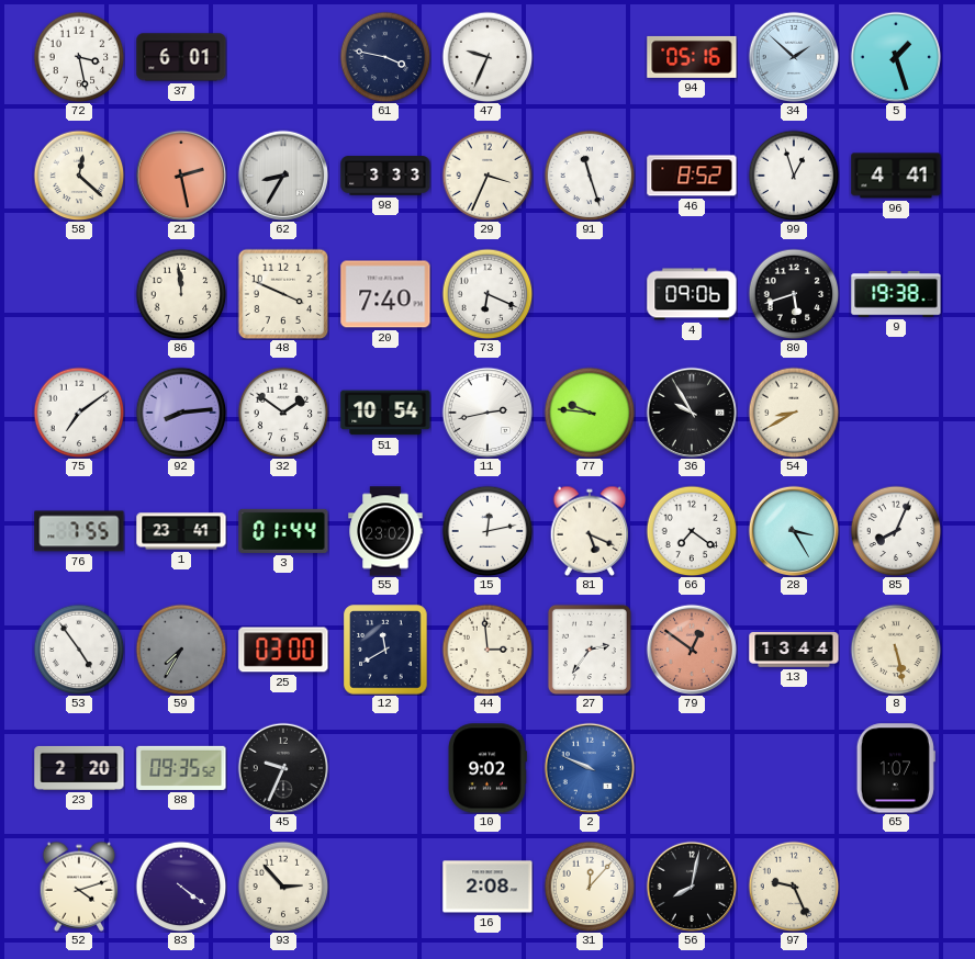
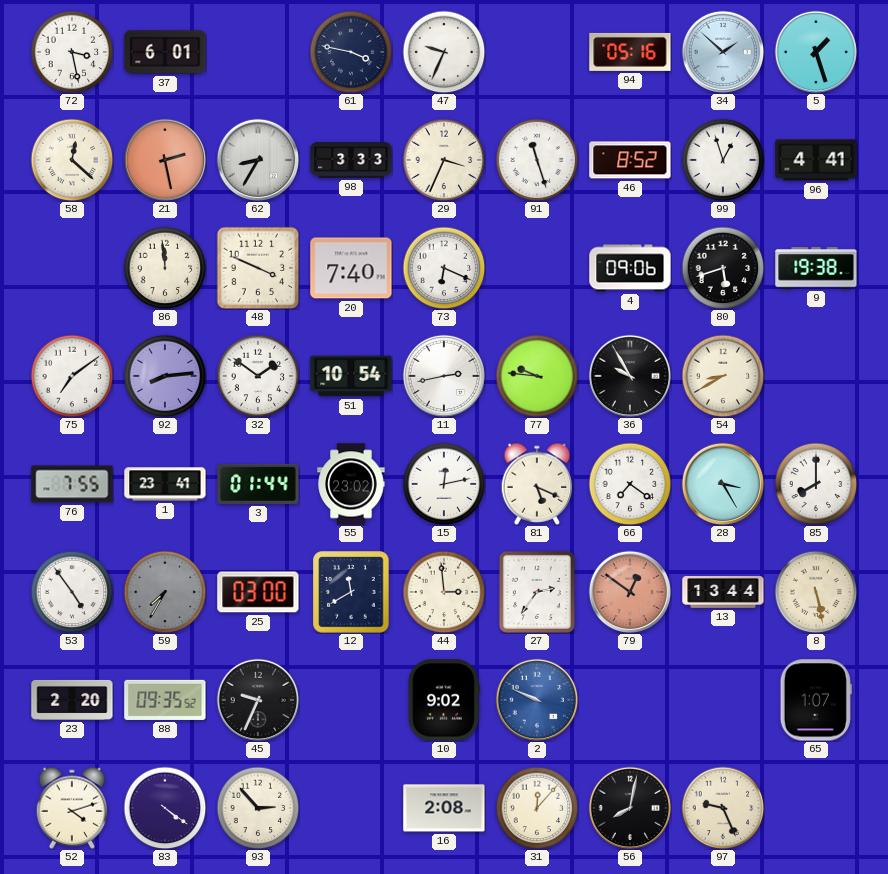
85: 8:04 -> 8:00 (816, 484)
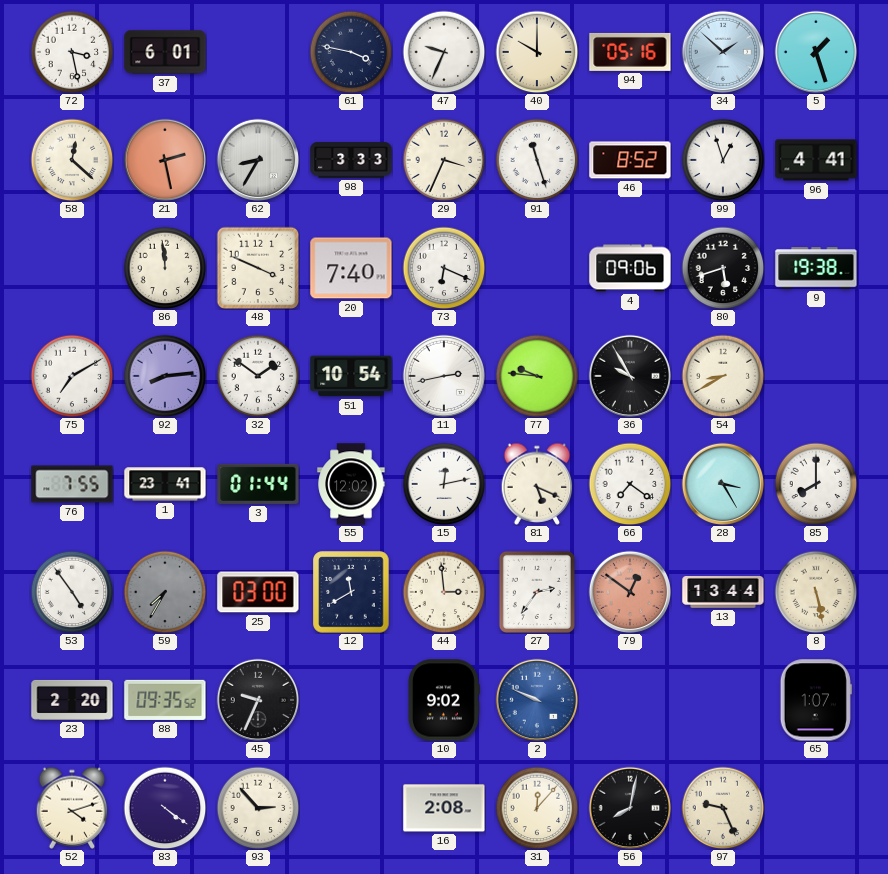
40: none -> 10:00 (537, 52)
75: 7:09 -> 7:10 (72, 376)
55: 23:02 -> 12:02 (351, 484)
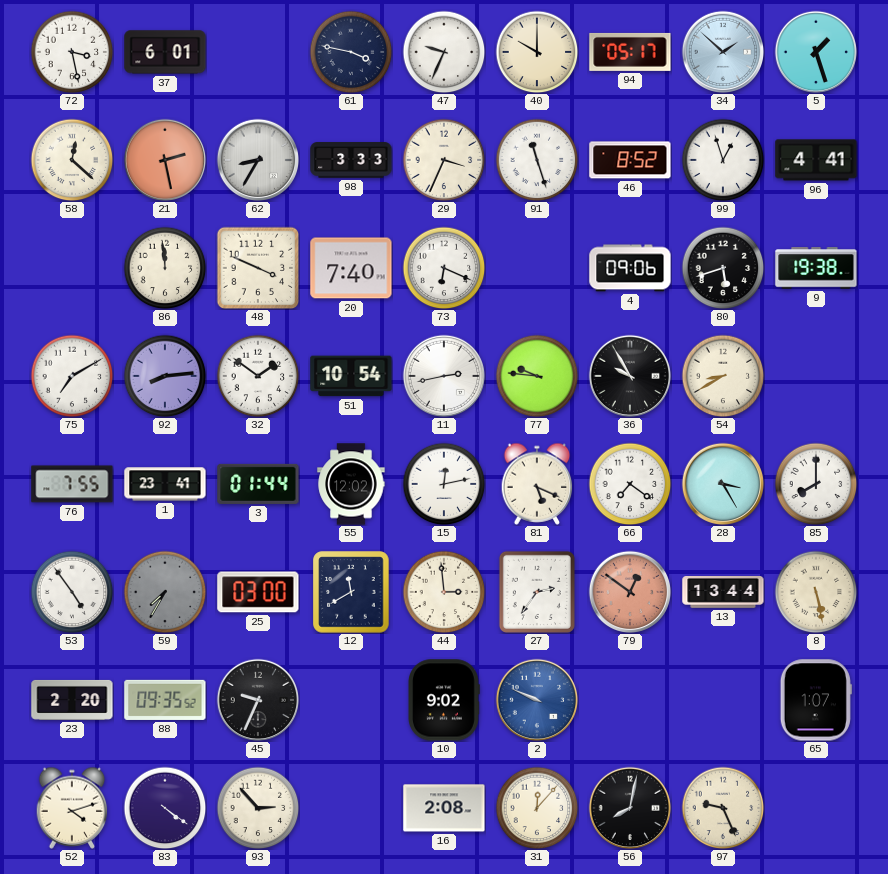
94: 05:16 -> 05:17 (630, 52)
